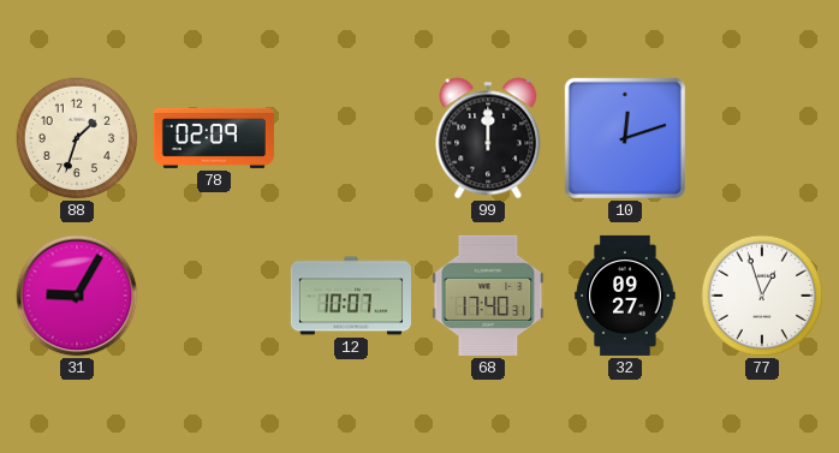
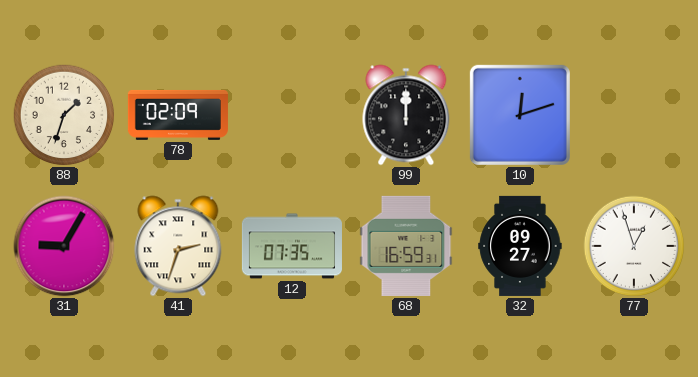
41: none -> 2:33 (178, 246)
12: 10:07 -> 07:35 (292, 246)
68: 17:40 -> 16:59 (406, 246)
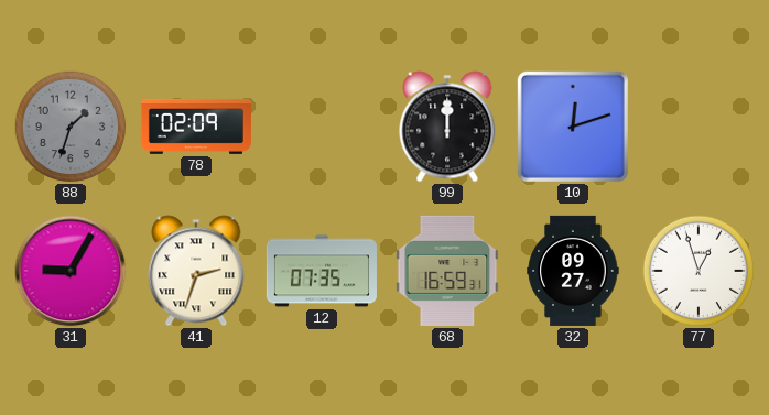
88 dial: cream -> grey (71, 127)
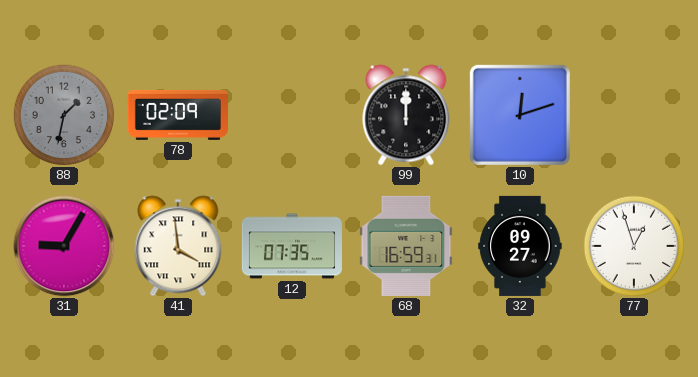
88: 1:33 -> 1:32 (64, 115)
41: 2:33 -> 3:59 (178, 246)
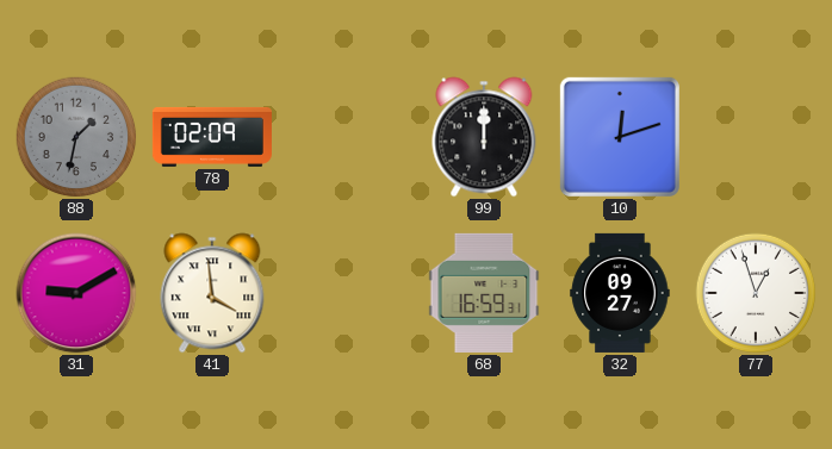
31: 9:05 -> 9:10 (76, 293)
12: 07:35 -> none (292, 246)
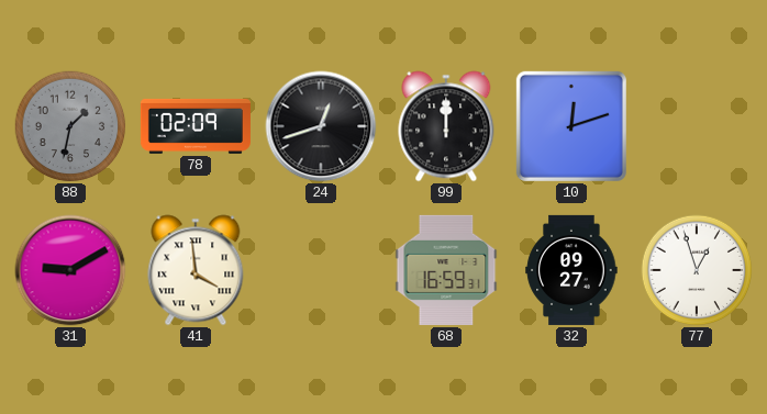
24: none -> 12:42 (321, 126)
